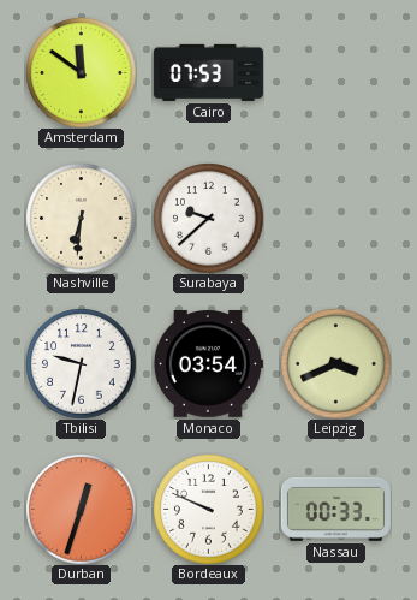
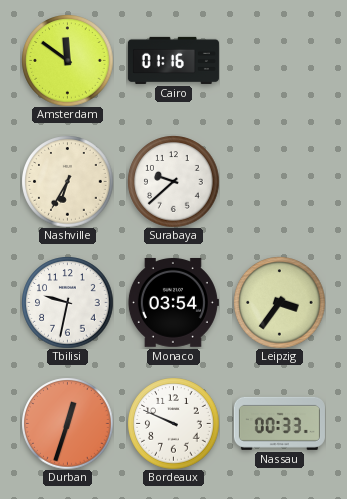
Cairo: 07:53 -> 01:16 (173, 60)
Nashville: 6:31 -> 6:35 (67, 181)
Leipzig: 3:41 -> 3:36 (279, 302)
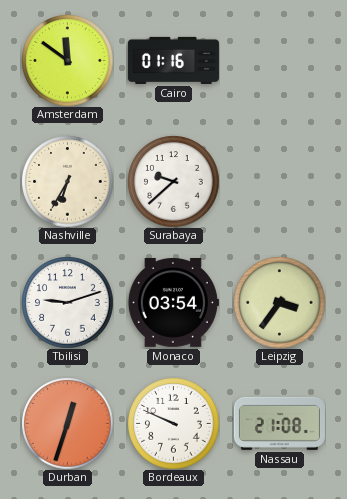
Tbilisi: 9:32 -> 9:12 (67, 302)
Nassau: 00:33 -> 21:08 (279, 423)
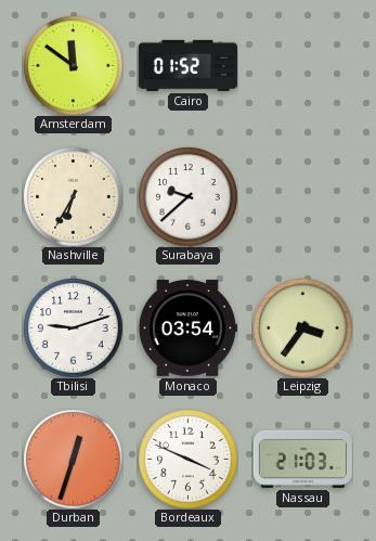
Cairo: 01:16 -> 01:52 (187, 65)
Bordeaux: 9:49 -> 3:49 (187, 459)
Nassau: 21:08 -> 21:03 (302, 459)
